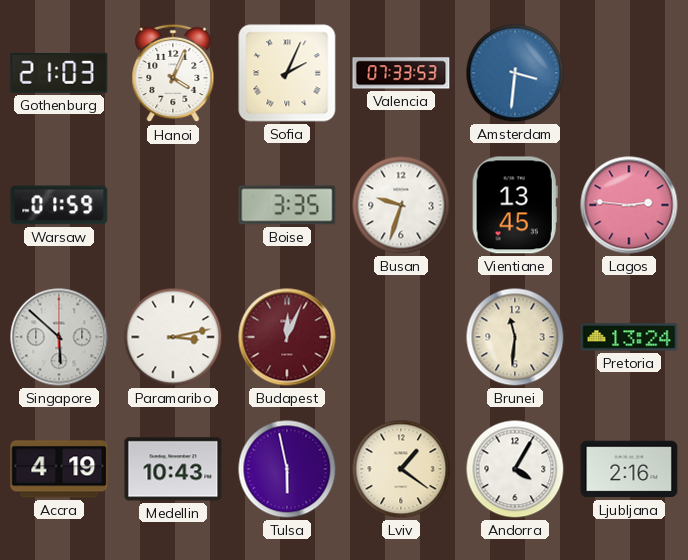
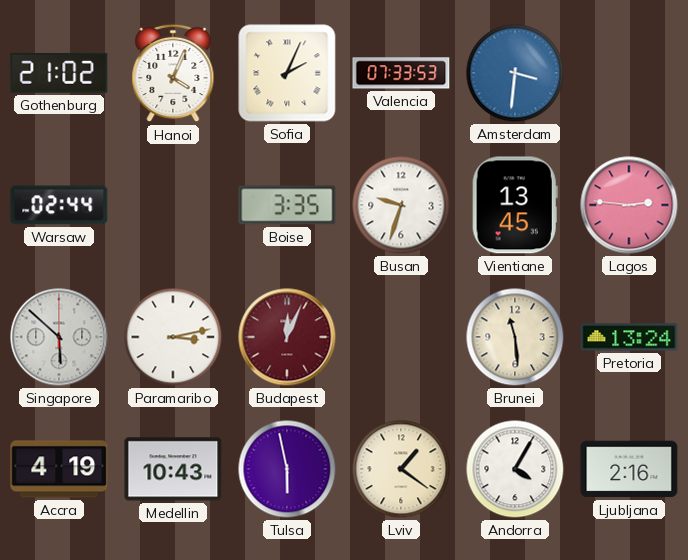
Gothenburg: 21:03 -> 21:02 (59, 73)
Warsaw: 01:59 -> 02:44 (59, 205)
Brunei: 11:31 -> 11:29 (515, 337)
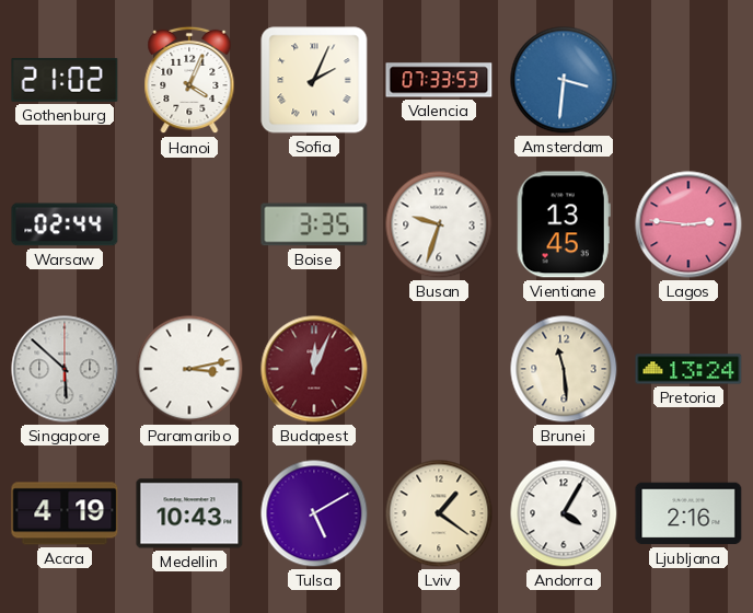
Tulsa: 5:58 -> 5:10 (314, 513)
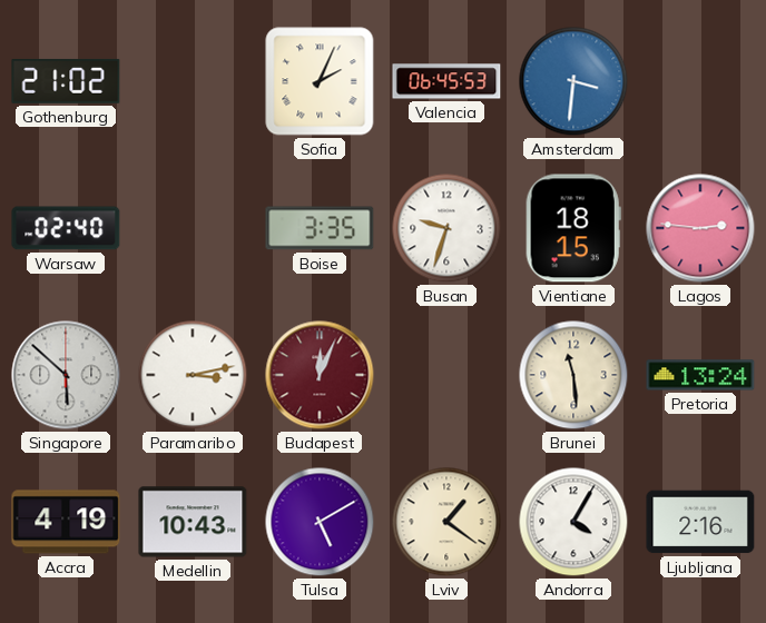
Hanoi: 4:04 -> none (189, 80)
Valencia: 07:33 -> 06:45 (446, 81)
Warsaw: 02:44 -> 02:40 (66, 228)
Vientiane: 13:45 -> 18:15 (573, 228)
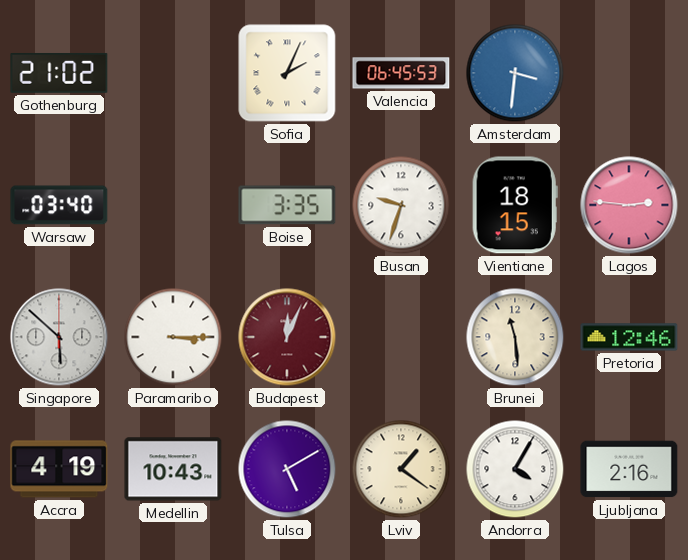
Warsaw: 02:40 -> 03:40 (59, 205)
Paramaribo: 3:13 -> 3:15 (173, 337)
Pretoria: 13:24 -> 12:46 (629, 337)
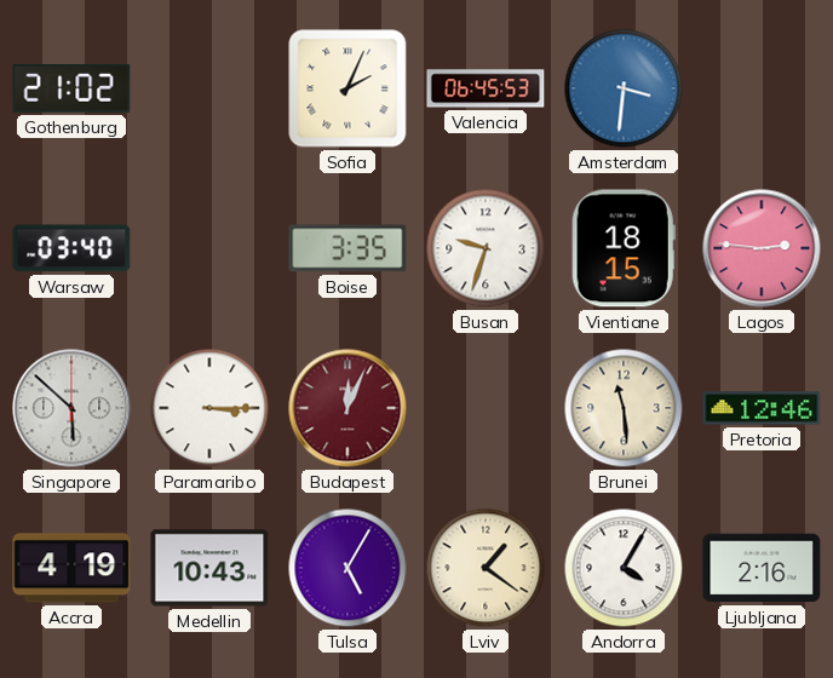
Tulsa: 5:10 -> 5:05 (347, 568)
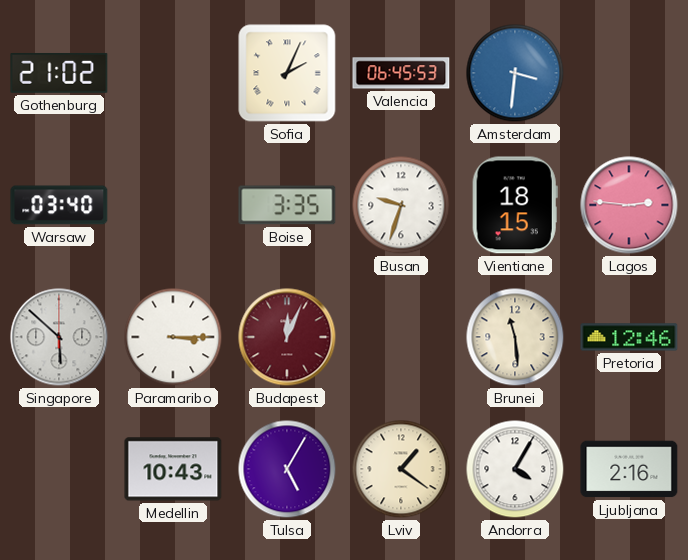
Accra: 4:19 -> none (71, 568)
